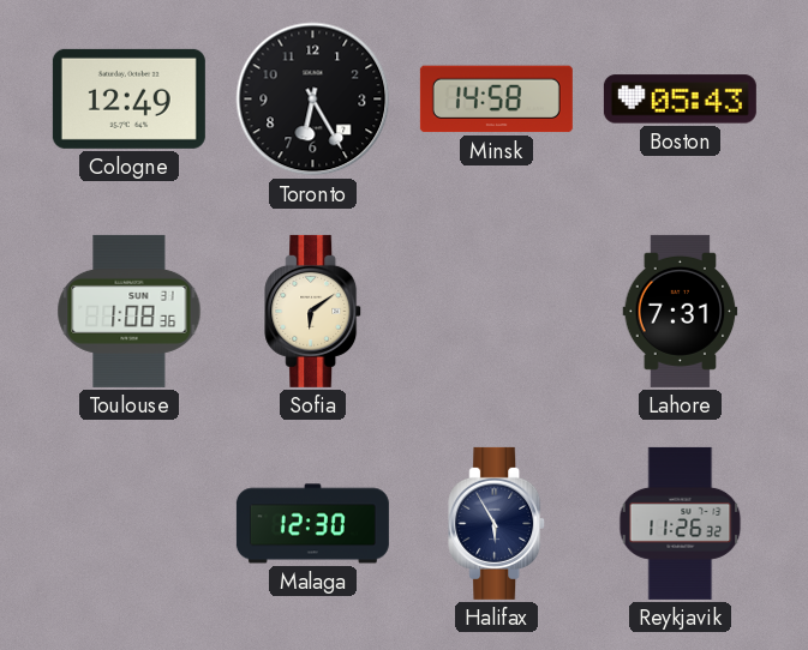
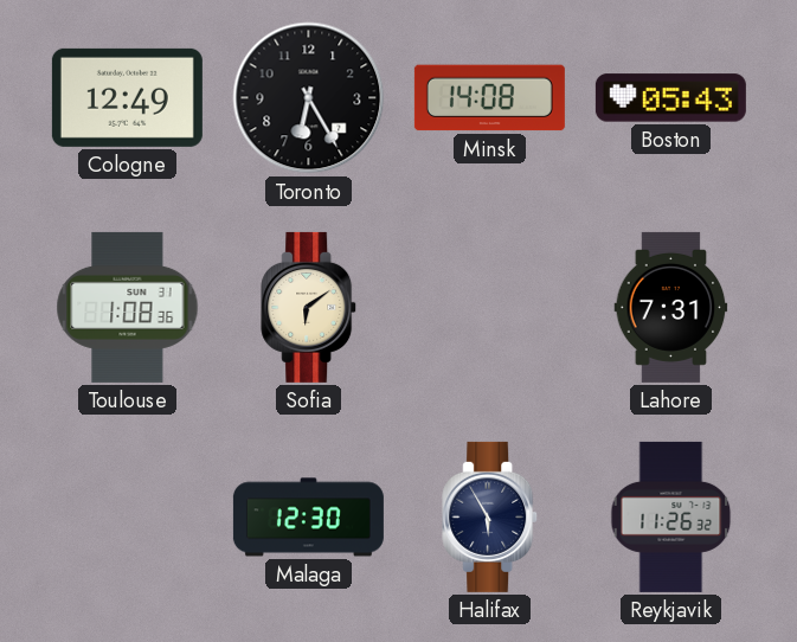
Minsk: 14:58 -> 14:08 (489, 98)
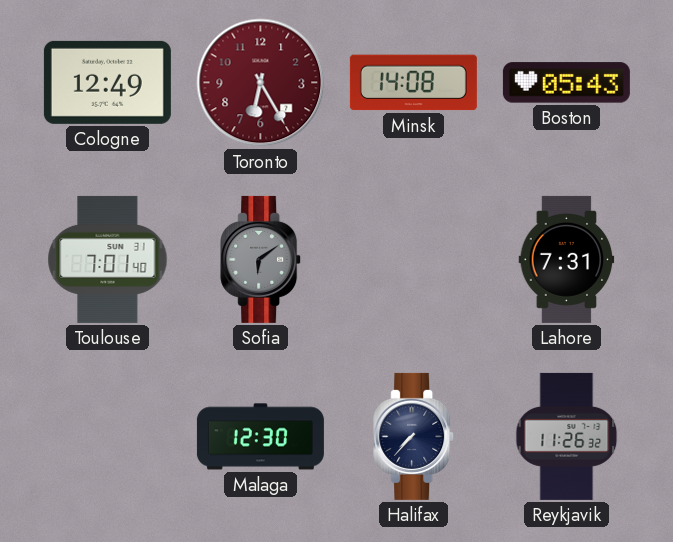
Toronto dial: black -> burgundy (261, 83)
Toulouse: 1:08 -> 7:01 (108, 259)
Sofia dial: cream -> grey (261, 259)
Halifax: 5:55 -> 7:37 (414, 436)
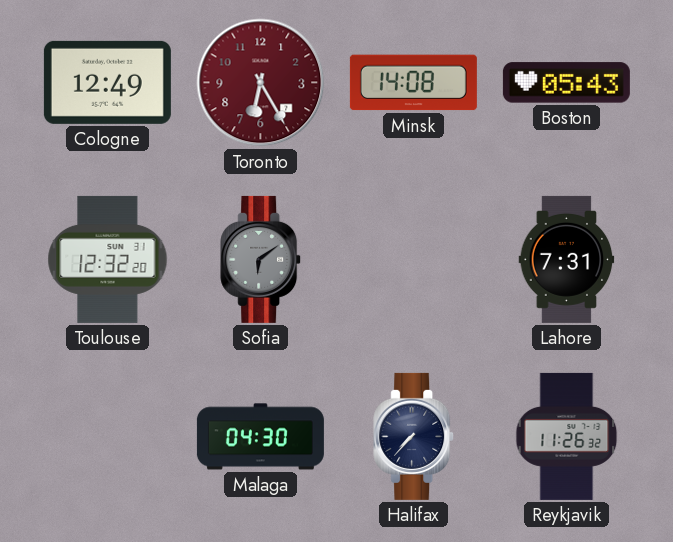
Toulouse: 7:01 -> 12:32 (108, 259)
Malaga: 12:30 -> 04:30 (260, 437)
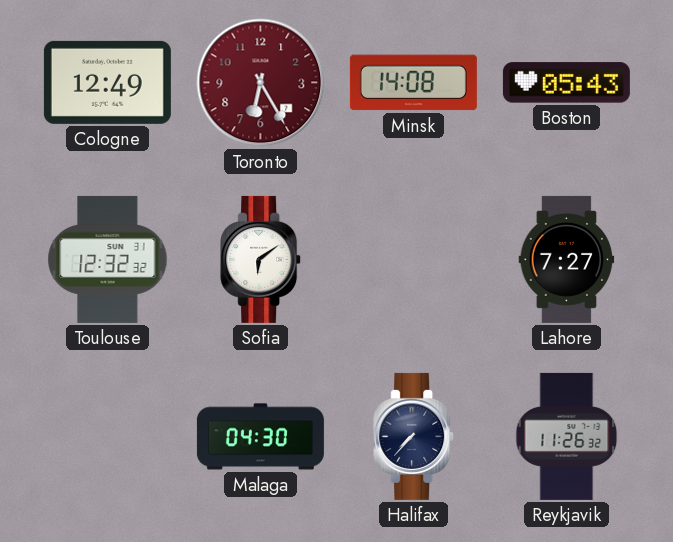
Toulouse: 12:32:20 -> 12:32:32 (108, 259)
Sofia dial: grey -> white (261, 259)
Lahore: 7:31 -> 7:27 (567, 259)
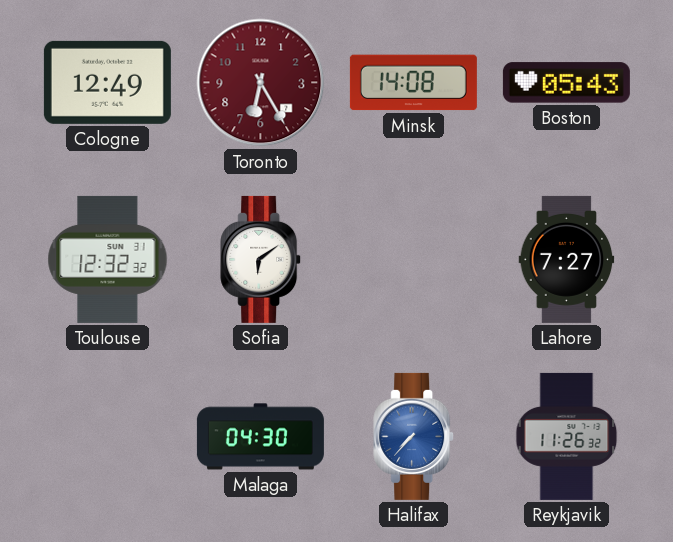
Halifax dial: navy -> blue (414, 436)
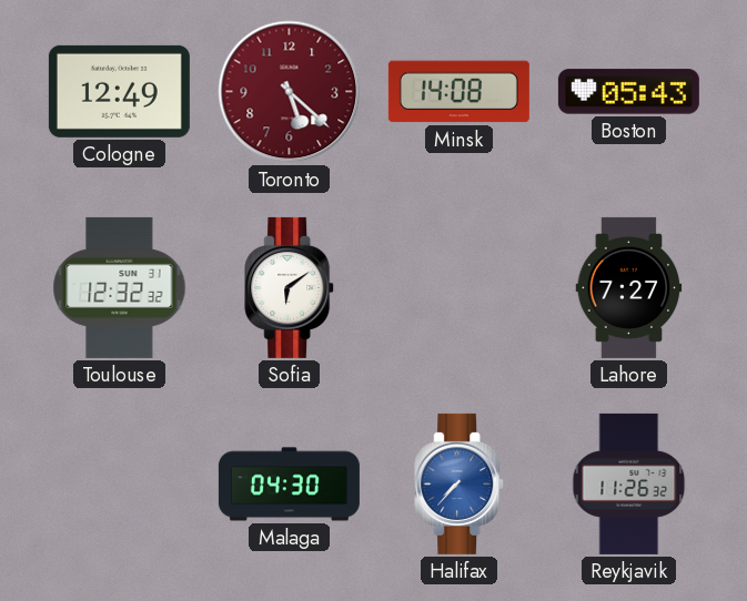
Toronto: 6:25 -> 5:22 (290, 92)
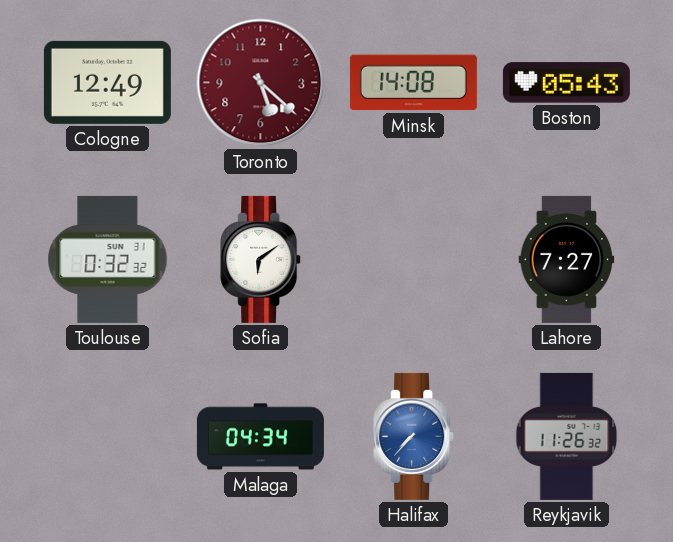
Toulouse: 12:32 -> 0:32 (108, 259)
Malaga: 04:30 -> 04:34 (260, 437)
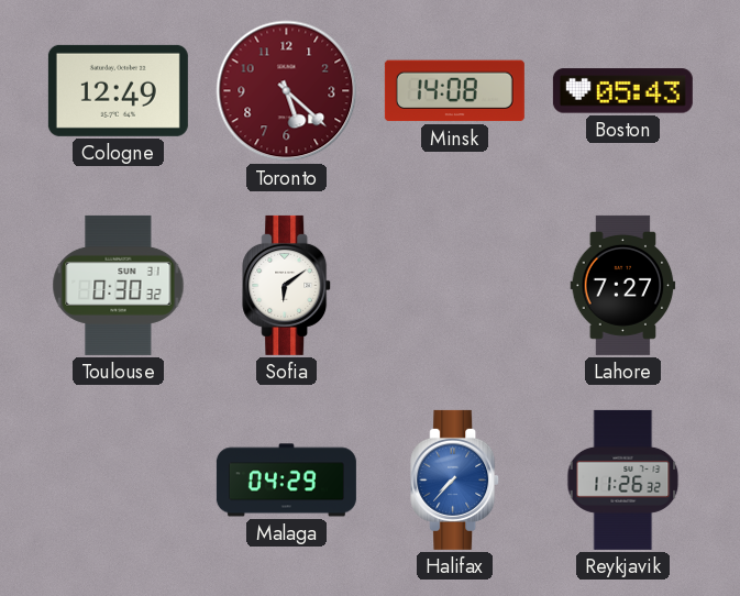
Toulouse: 0:32 -> 0:30 (119, 285)
Malaga: 04:34 -> 04:29 (286, 481)
